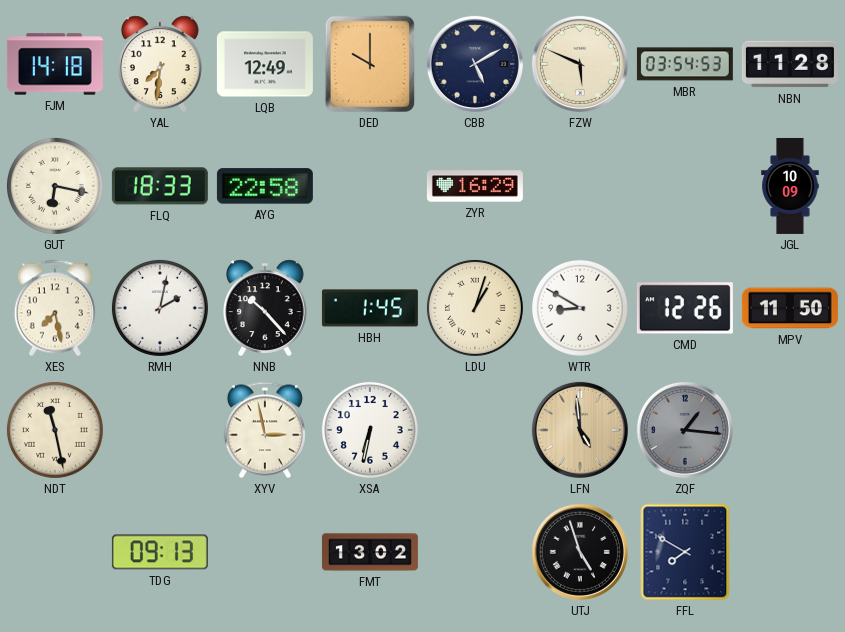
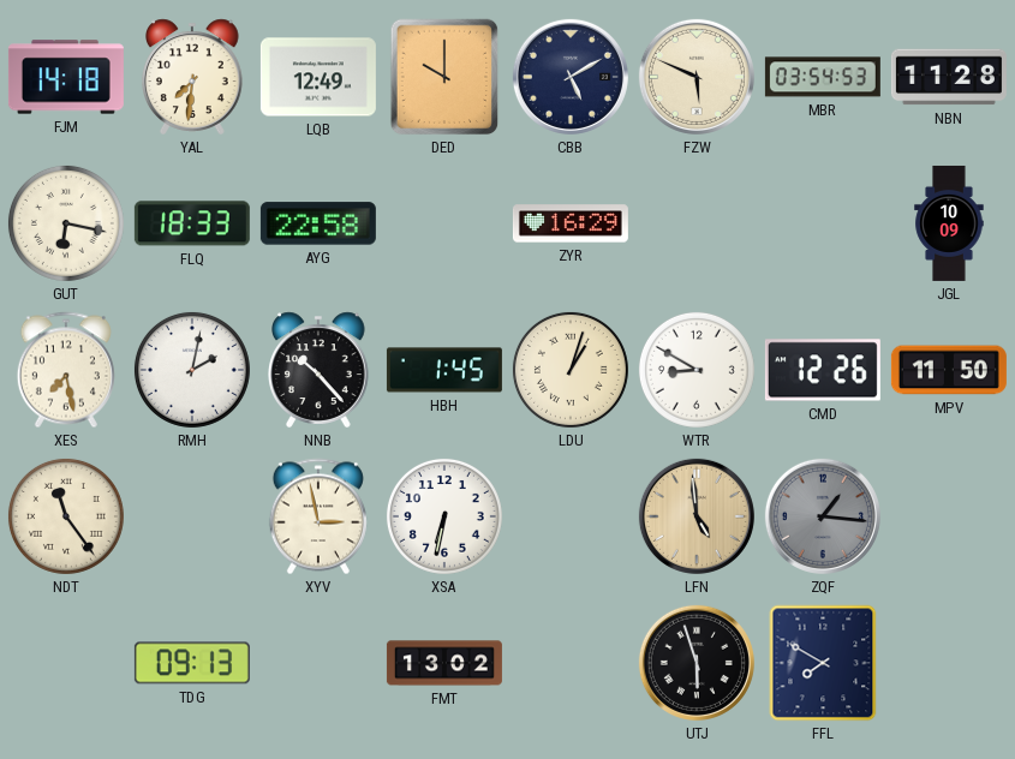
NDT: 11:28 -> 11:24 (66, 516)
UTJ: 4:57 -> 5:57 (697, 663)
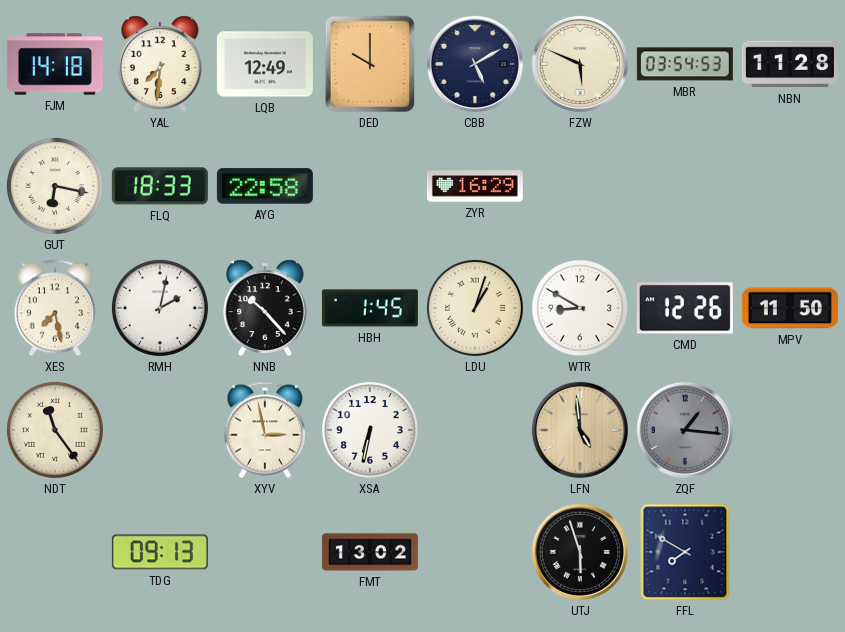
JGL: 10:09 -> none (949, 223)
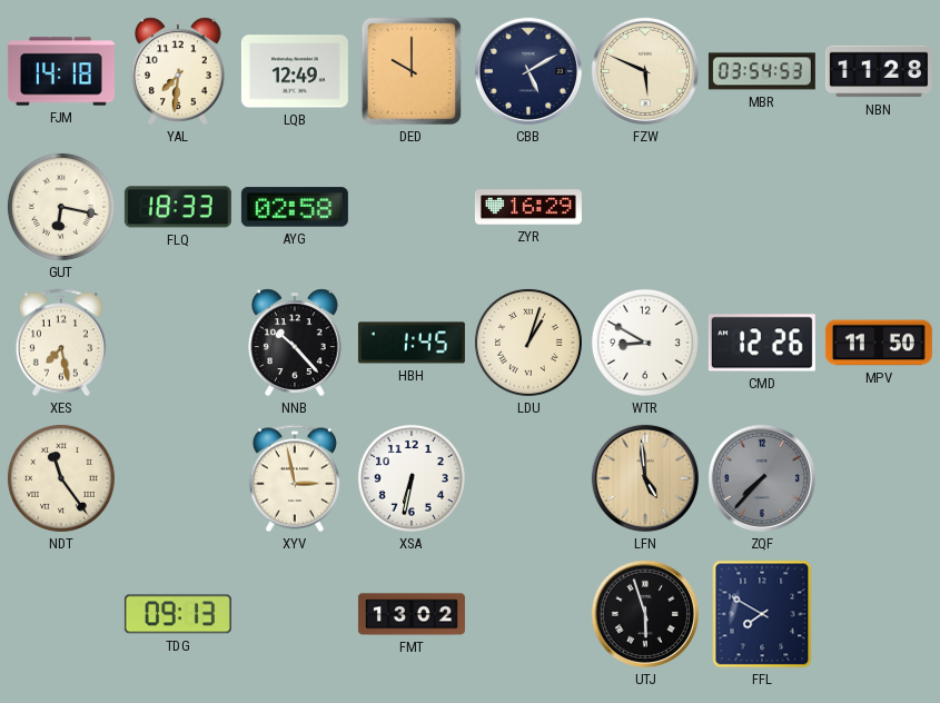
AYG: 22:58 -> 02:58 (295, 207)
RMH: 2:02 -> none (160, 308)
ZQF: 1:16 -> 7:37 (762, 478)
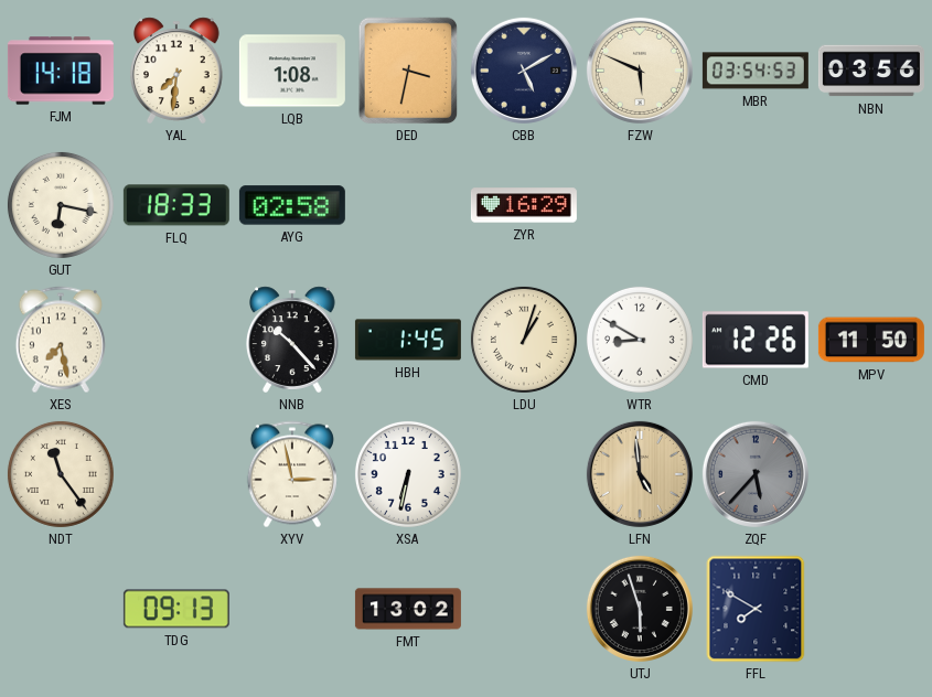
LQB: 12:49 -> 1:08 (292, 71)
DED: 10:00 -> 3:32 (408, 71)
NBN: 11:28 -> 03:56 (871, 71)
ZQF: 7:37 -> 5:37 (756, 474)
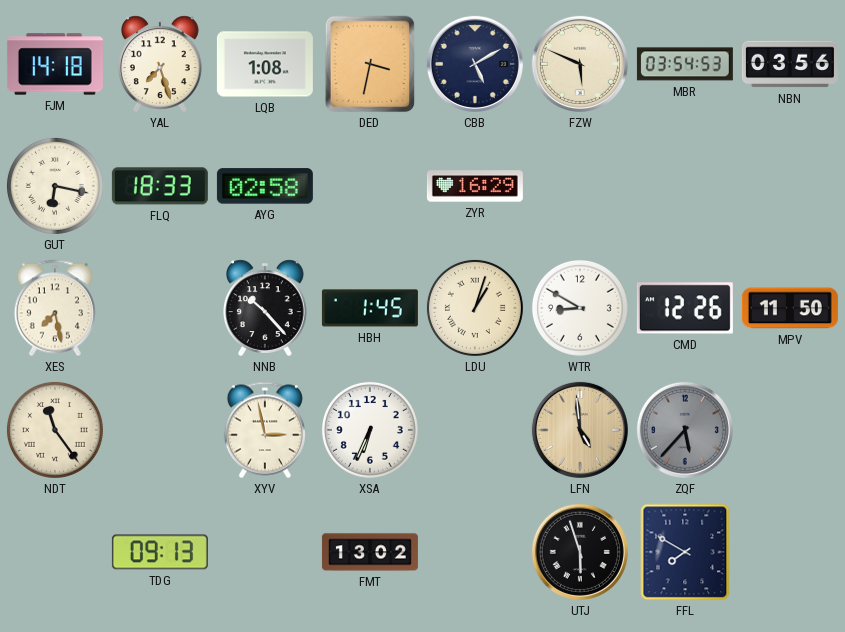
YAL: 7:31 -> 7:27 (161, 64)
XSA: 6:32 -> 6:34 (370, 430)
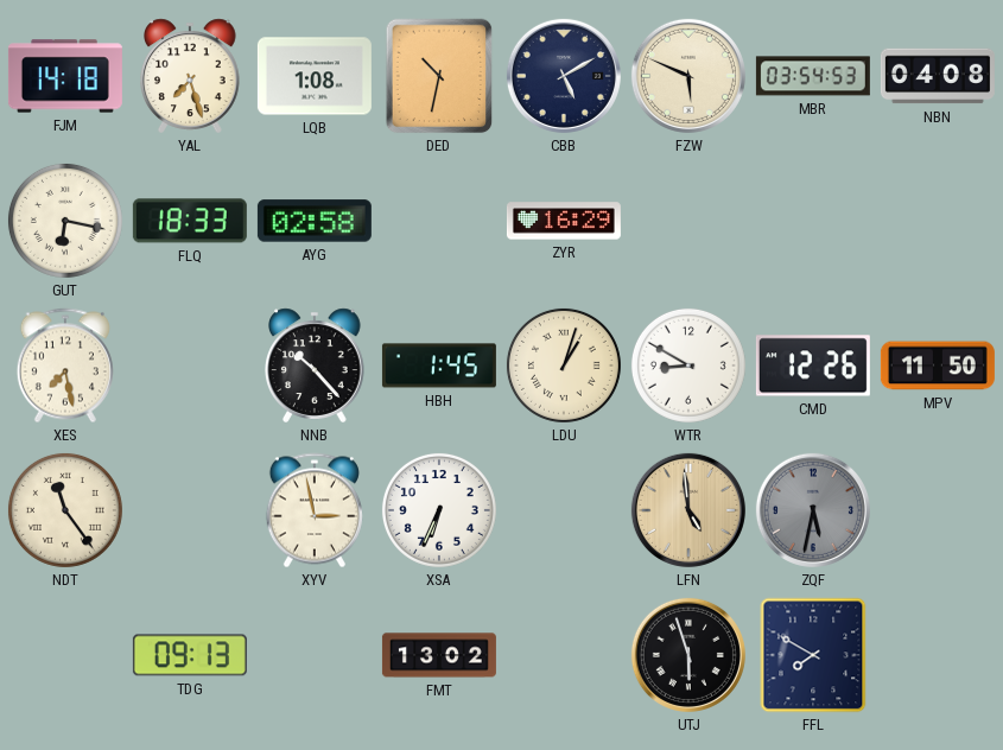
DED: 3:32 -> 10:32 (439, 76)
NBN: 03:56 -> 04:08 (938, 76)
ZQF: 5:37 -> 5:32 (813, 510)
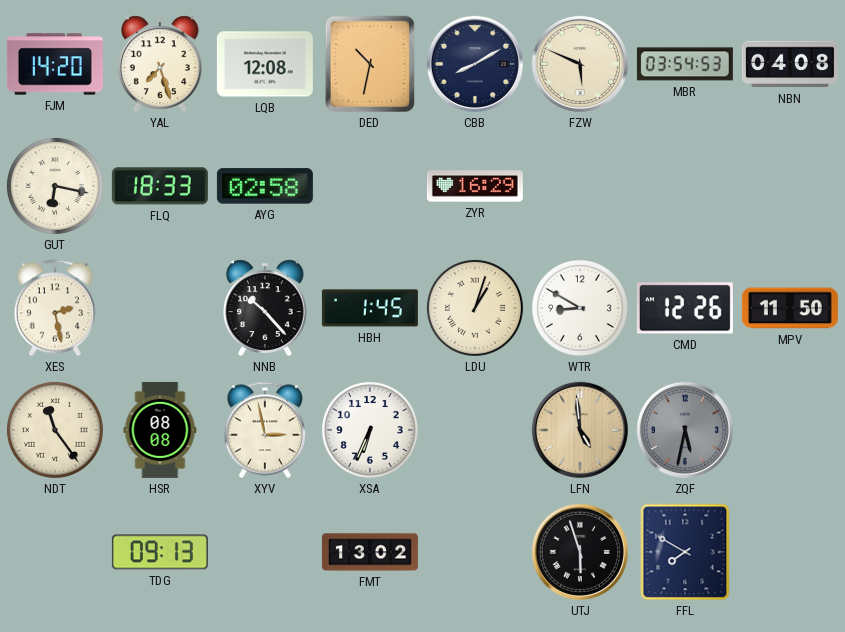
FJM: 14:18 -> 14:20 (55, 64)
LQB: 1:08 -> 12:08 (265, 64)
CBB: 5:10 -> 8:10 (475, 64)
XES: 7:28 -> 2:28 (55, 308)
HSR: none -> 08:08 (160, 430)
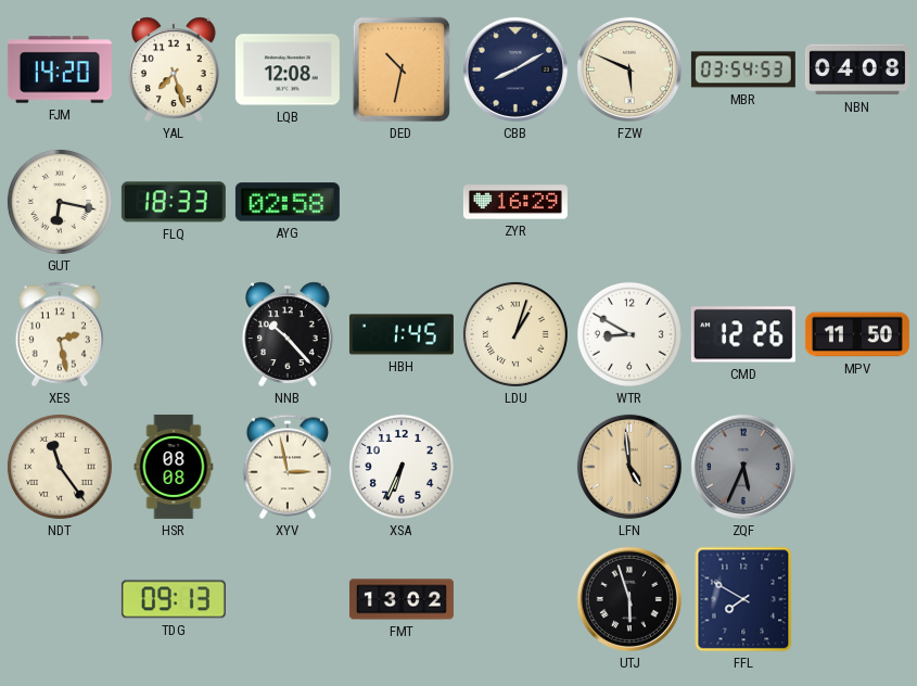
ZQF: 5:32 -> 5:34 (743, 467)
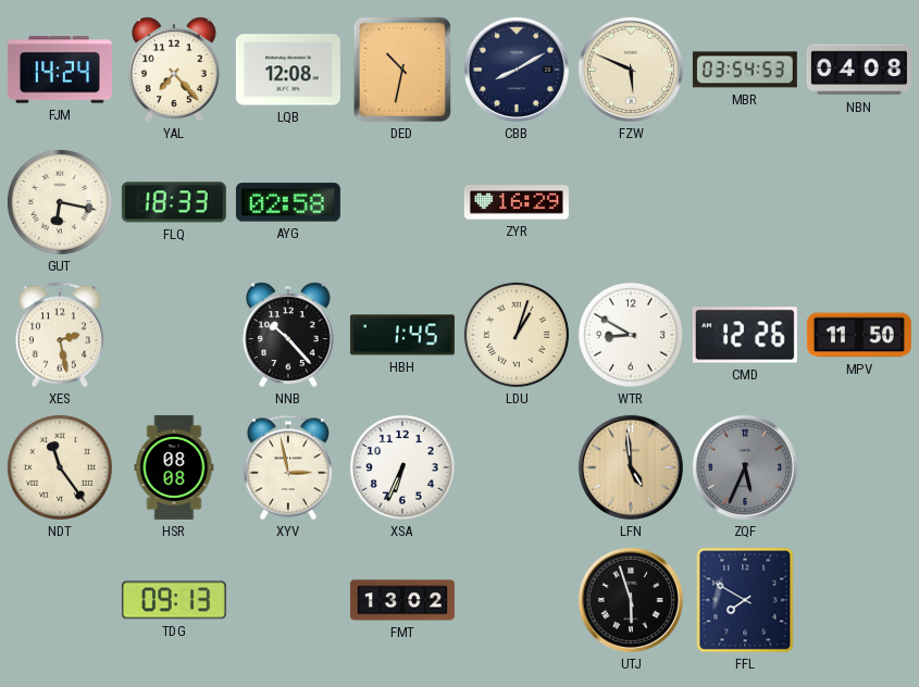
FJM: 14:20 -> 14:24 (60, 70)
YAL: 7:27 -> 7:23 (175, 70)
